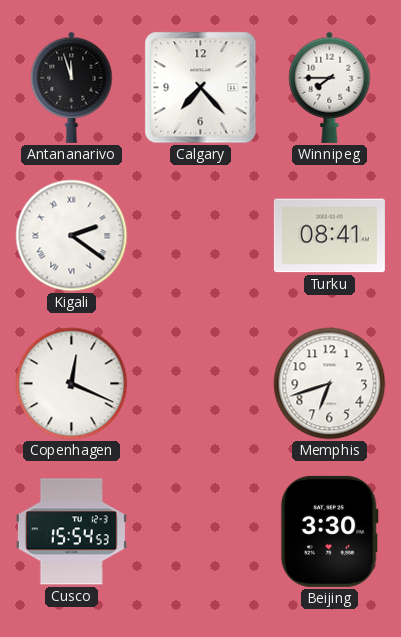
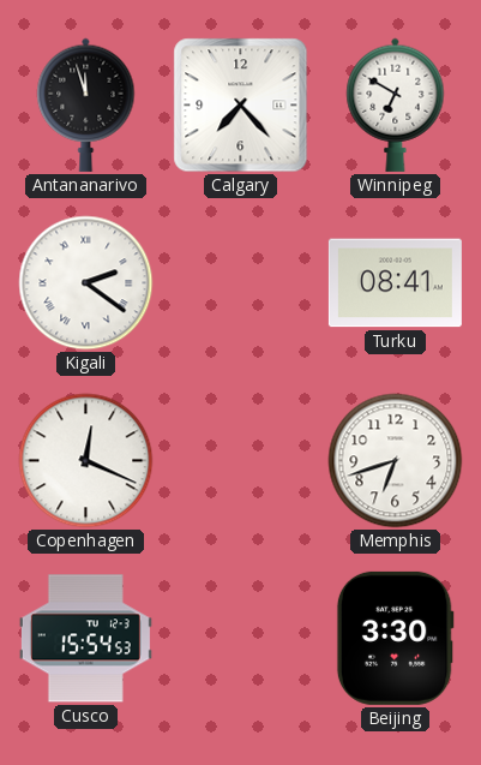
Winnipeg: 7:45 -> 6:50 (396, 104)
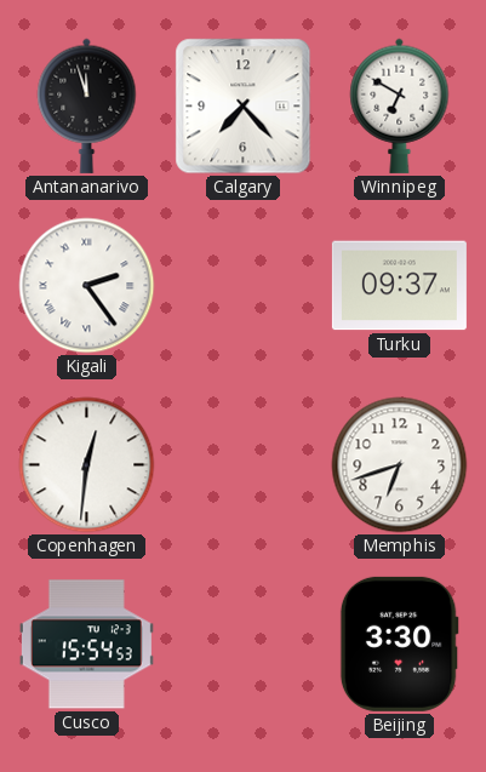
Kigali: 2:21 -> 2:24 (87, 286)
Turku: 08:41 -> 09:37 (399, 286)
Copenhagen: 12:19 -> 12:31 (87, 465)
